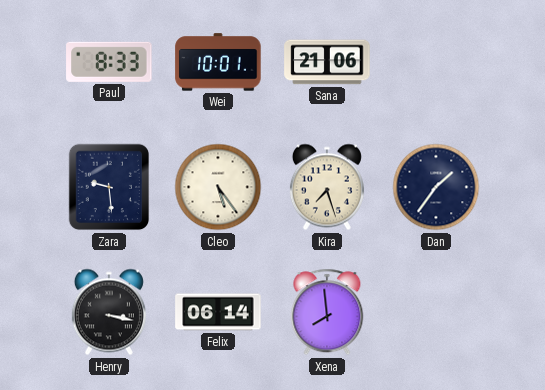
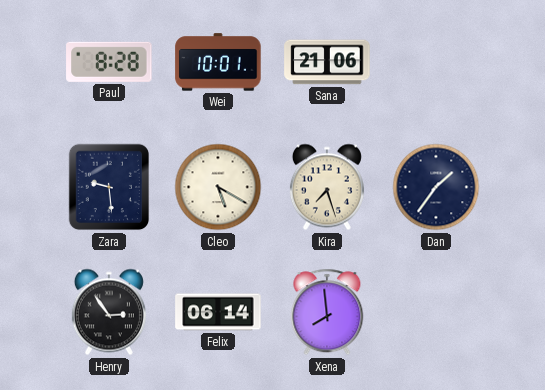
Paul: 8:33 -> 8:28 (109, 62)
Cleo: 5:24 -> 5:20 (218, 187)
Henry: 3:17 -> 2:54 (109, 312)
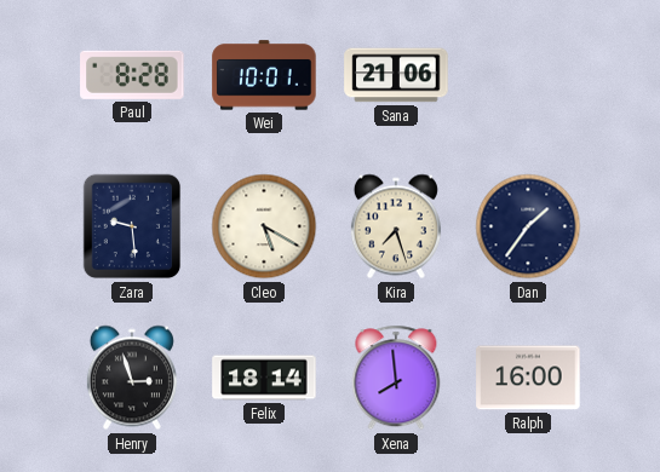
Henry: 2:54 -> 2:57 (132, 378)
Felix: 06:14 -> 18:14 (264, 378)
Ralph: none -> 16:00 (528, 378)
